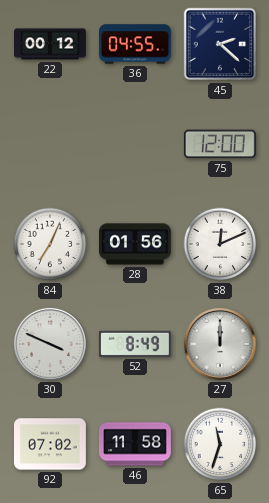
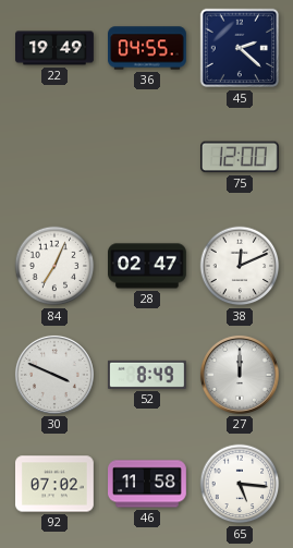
22: 00:12 -> 19:49 (56, 48)
28: 01:56 -> 02:47 (148, 266)
65: 11:33 -> 5:16 (240, 484)
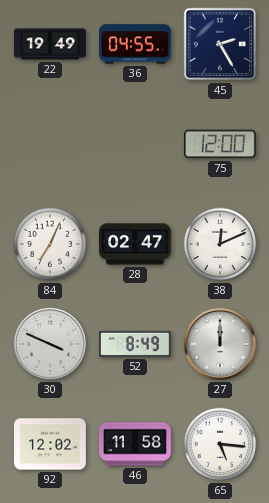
45: 2:22 -> 2:25 (220, 44)
92: 07:02 -> 12:02 (51, 444)
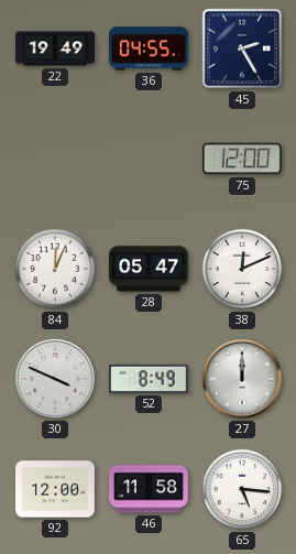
84: 7:04 -> 12:04 (55, 269)
28: 02:47 -> 05:47 (150, 269)
92: 12:02 -> 12:00 (56, 489)
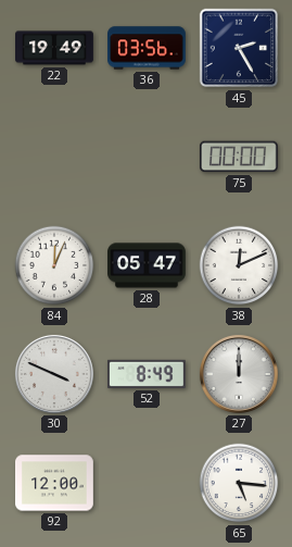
36: 04:55 -> 03:56 (148, 48)
75: 12:00 -> 00:00 (239, 157)
46: 11:58 -> none (150, 489)
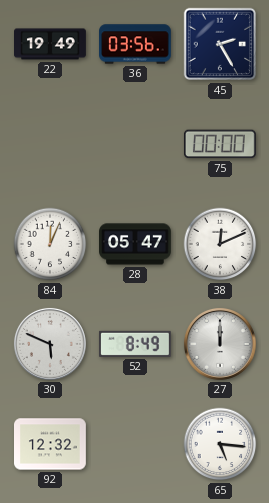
30: 3:49 -> 5:49 (50, 344)
92: 12:00 -> 12:32 (51, 444)
